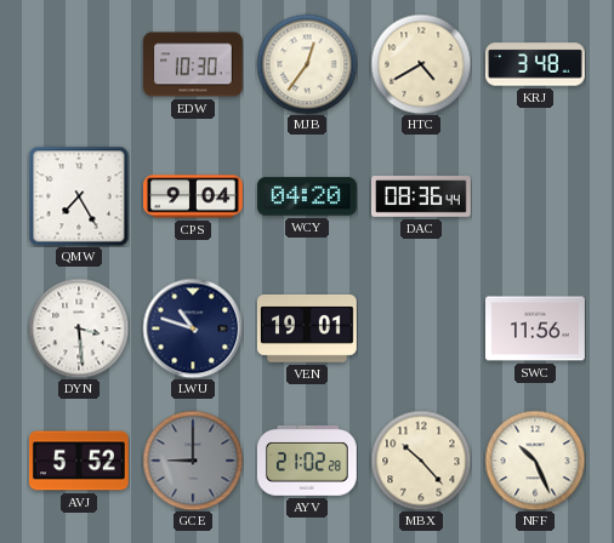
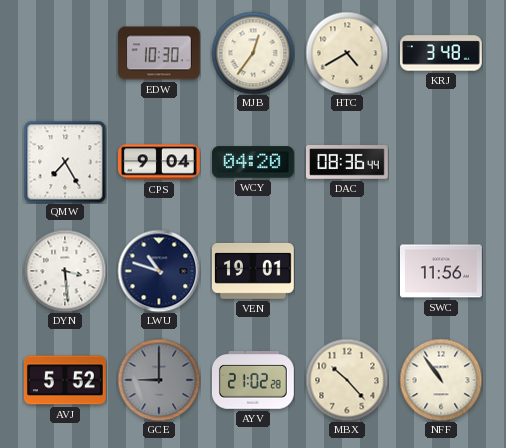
NFF: 10:26 -> 10:54 (441, 380)
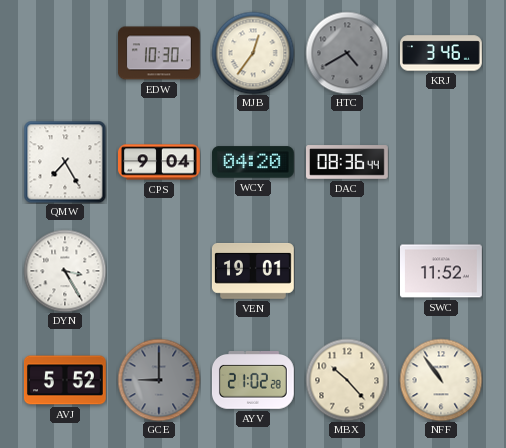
HTC dial: cream -> grey (347, 53)
KRJ: 3:48 -> 3:46 (442, 53)
DYN: 3:29 -> 3:25 (65, 271)
LWU: 10:48 -> none (159, 271)
SWC: 11:56 -> 11:52 (442, 271)
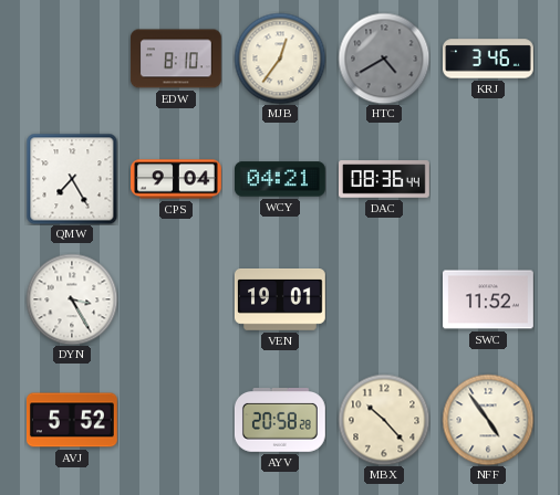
EDW: 10:30 -> 8:10 (176, 59)
WCY: 04:20 -> 04:21 (281, 179)
GCE: 9:00 -> none (159, 380)
AYV: 21:02 -> 20:58 (280, 421)
NFF: 10:54 -> 4:54 (488, 420)
